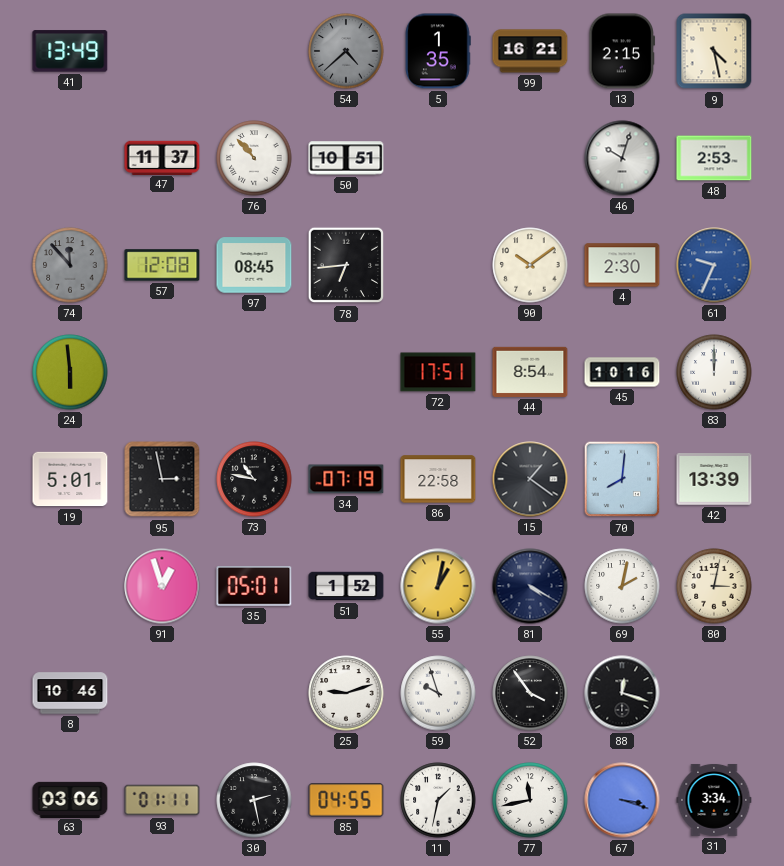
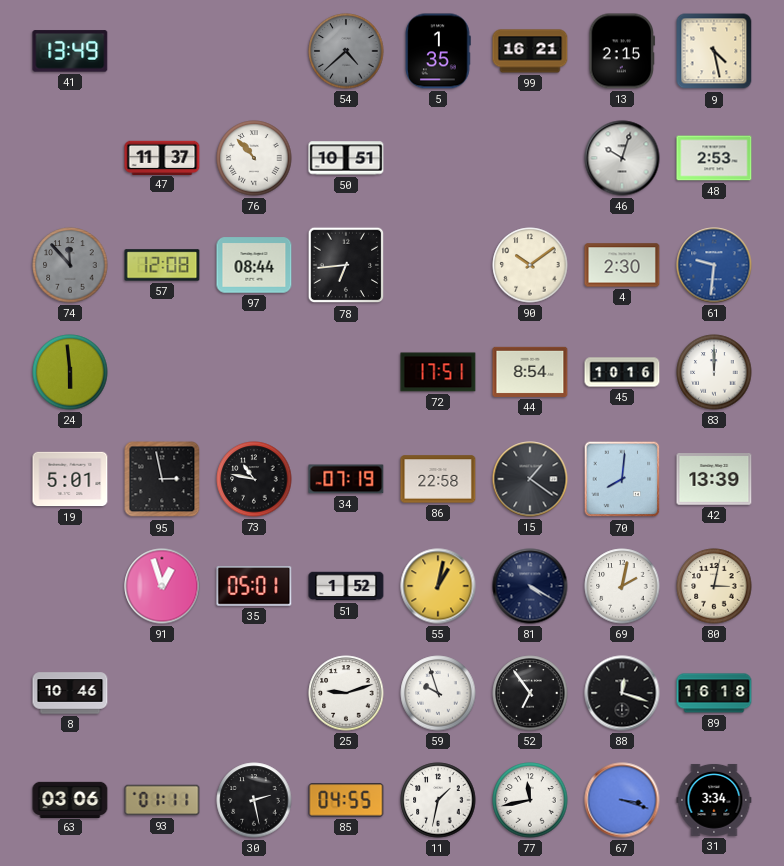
97: 08:45 -> 08:44 (254, 265)
61: 9:34 -> 9:31 (714, 265)
52: 3:54 -> 6:54 (530, 693)
89: none -> 16:18 (714, 693)
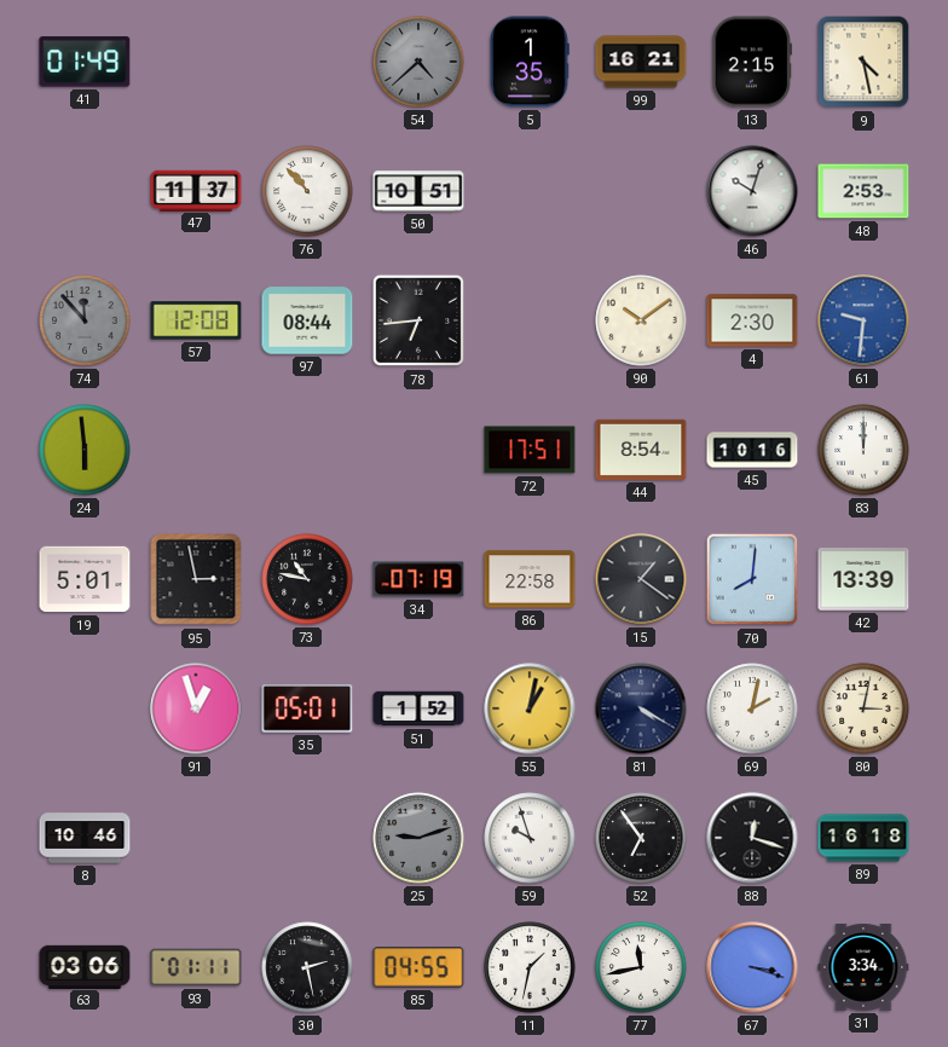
41: 13:49 -> 01:49 (85, 62)
25 dial: white -> grey (418, 838)
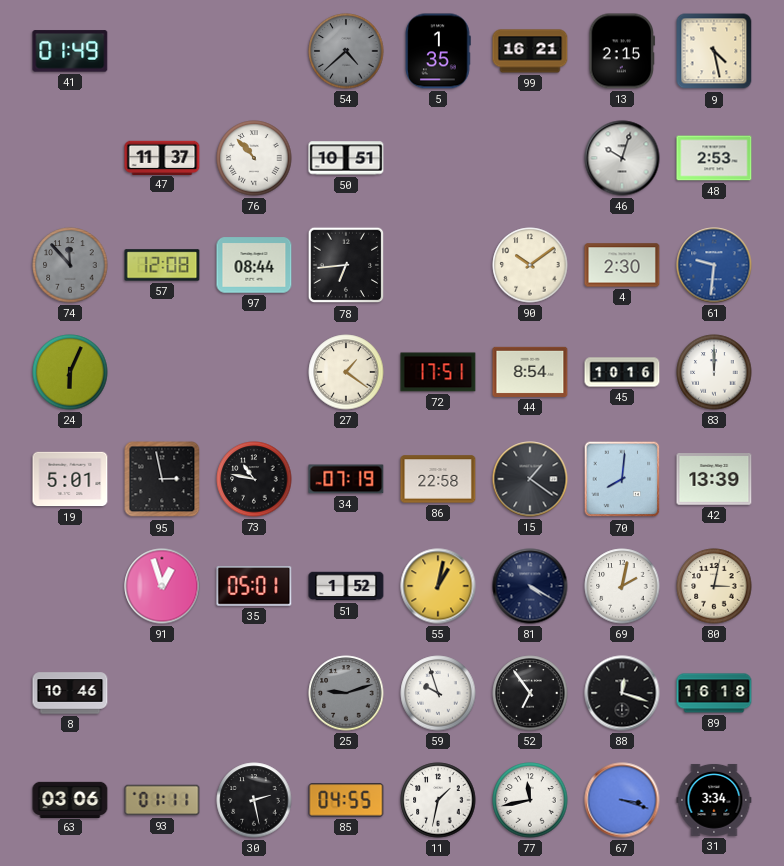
24: 5:59 -> 6:04 (70, 372)
27: none -> 1:21 (346, 372)
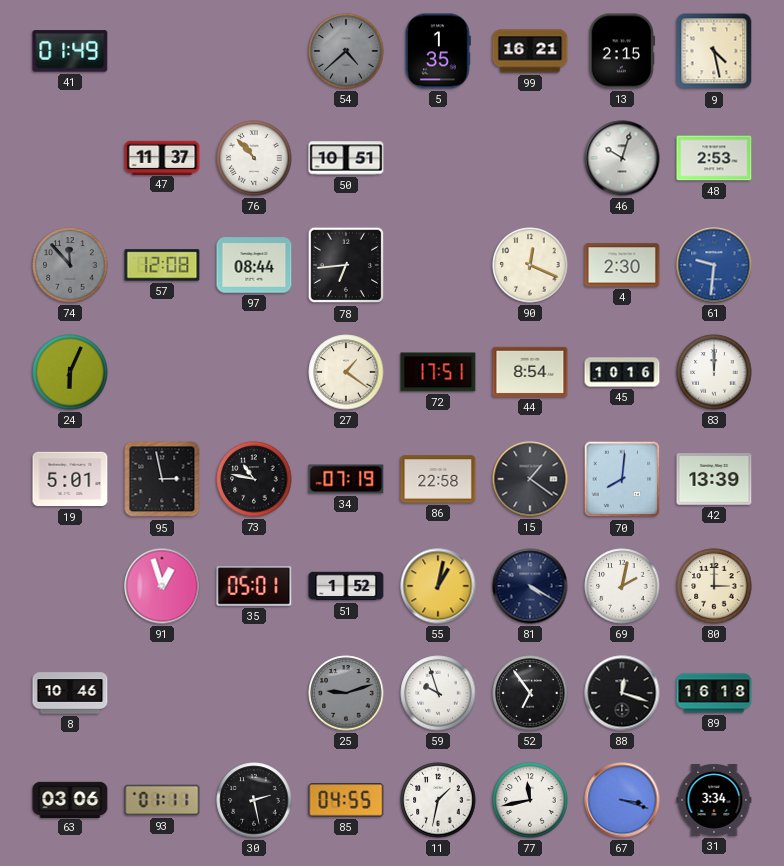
90: 10:09 -> 12:19 (530, 265)
80: 3:02 -> 3:00 (714, 586)
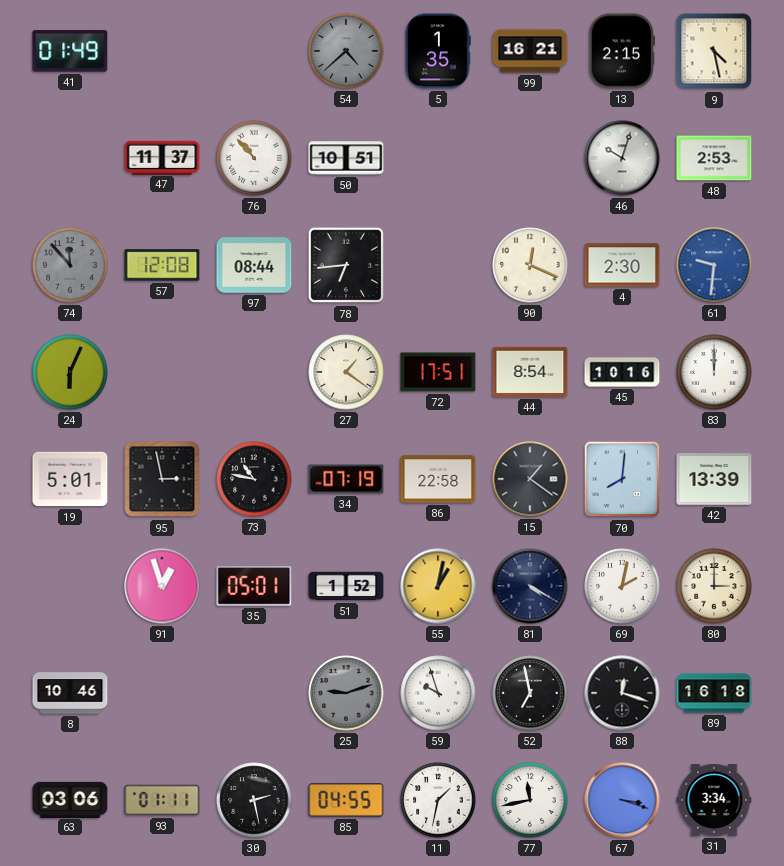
52: 6:54 -> 6:58 (530, 693)
